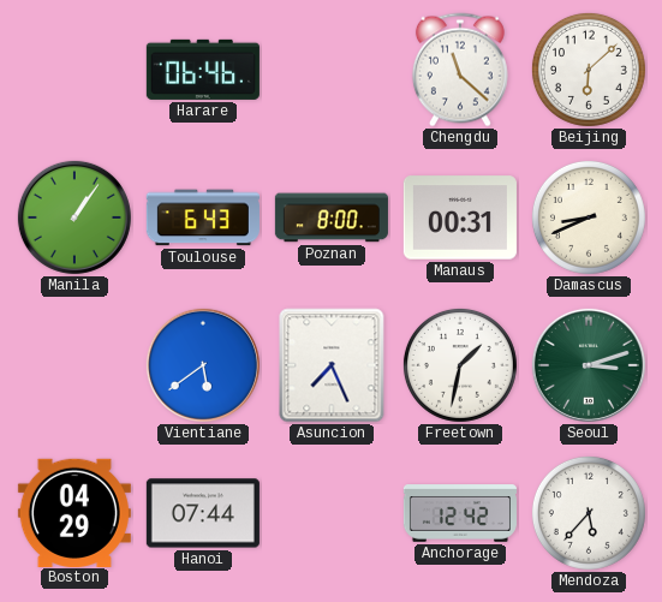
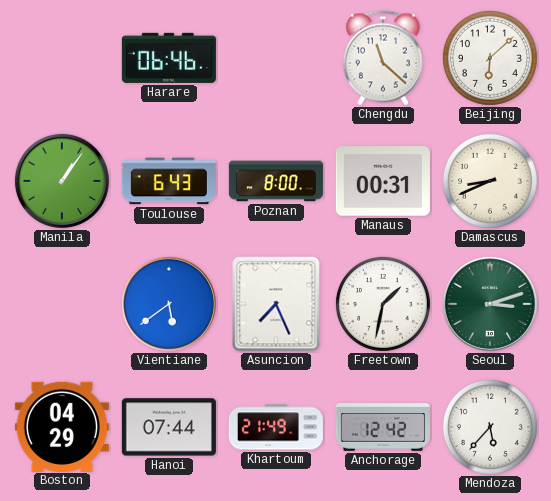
Khartoum: none -> 21:49 (276, 427)
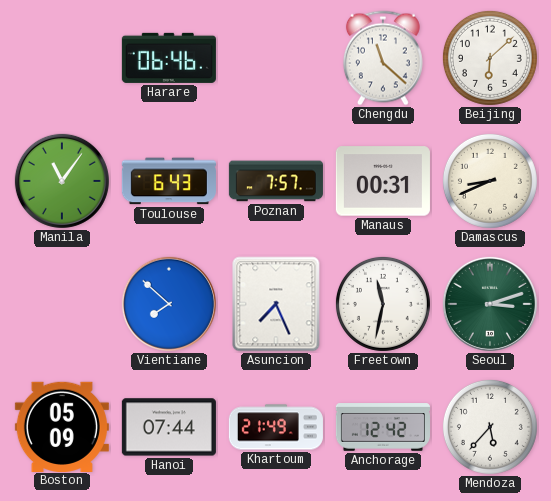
Manila: 1:06 -> 11:06 (62, 181)
Poznan: 8:00 -> 7:57 (276, 181)
Vientiane: 5:39 -> 7:52 (169, 304)
Freetown: 1:32 -> 11:32 (383, 304)
Boston: 04:29 -> 05:09 (62, 426)
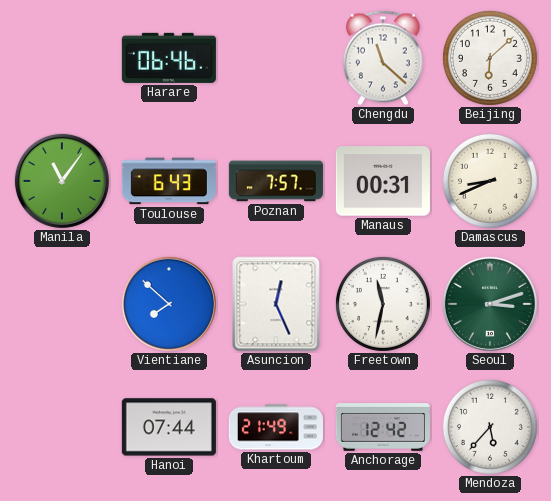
Asuncion: 7:26 -> 12:26 (276, 304)
Boston: 05:09 -> none (62, 426)
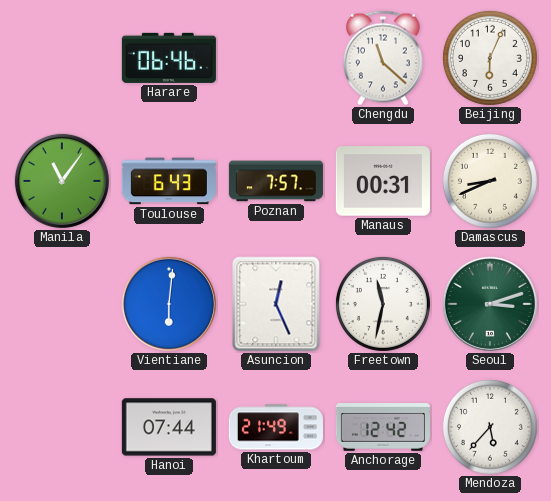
Beijing: 6:08 -> 6:04 (490, 58)
Vientiane: 7:52 -> 6:01 (169, 304)
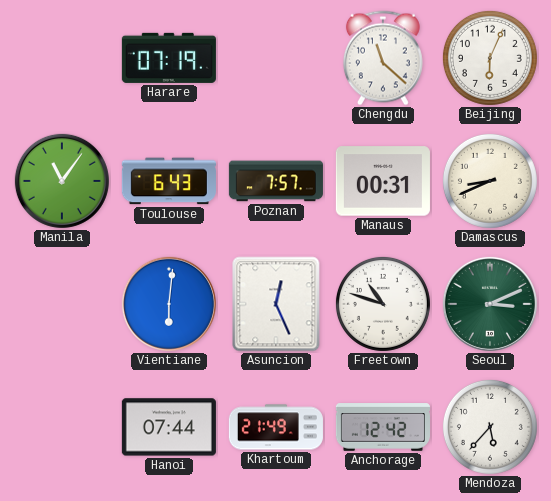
Harare: 06:46 -> 07:19 (169, 58)
Freetown: 11:32 -> 10:48 (383, 304)
Seoul: 3:12 -> 3:11 (490, 304)
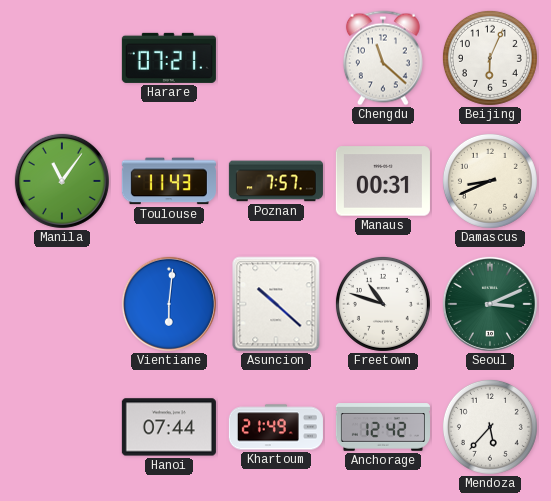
Harare: 07:19 -> 07:21 (169, 58)
Toulouse: 6:43 -> 11:43 (169, 181)
Asuncion: 12:26 -> 10:22 (276, 304)
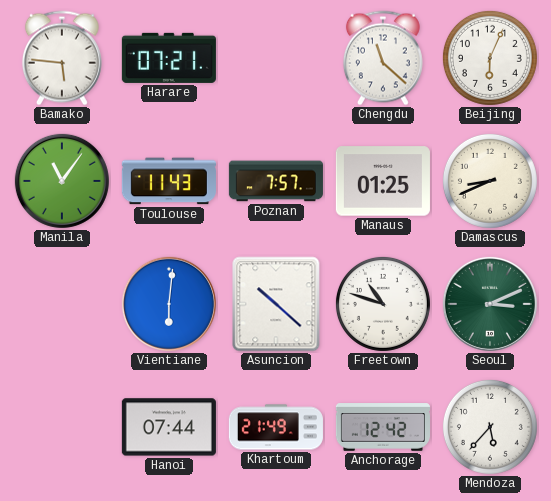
Bamako: none -> 5:46 (62, 58)
Manaus: 00:31 -> 01:25 (383, 181)
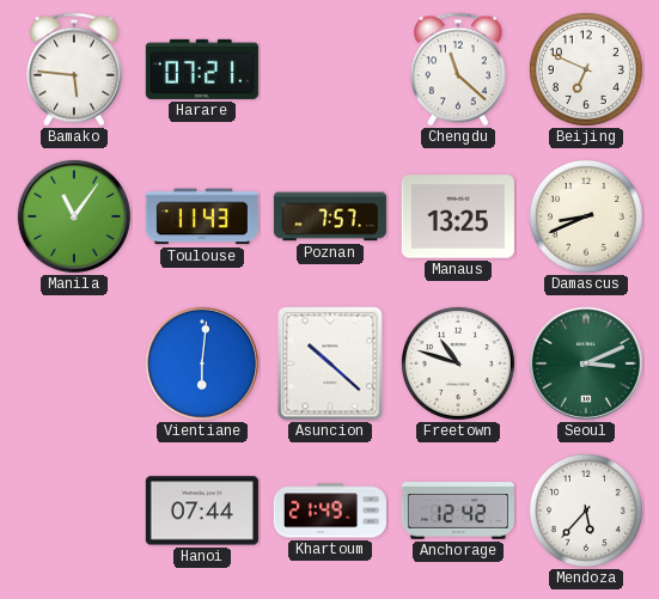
Beijing: 6:04 -> 6:49 (586, 69)
Manaus: 01:25 -> 13:25 (458, 216)
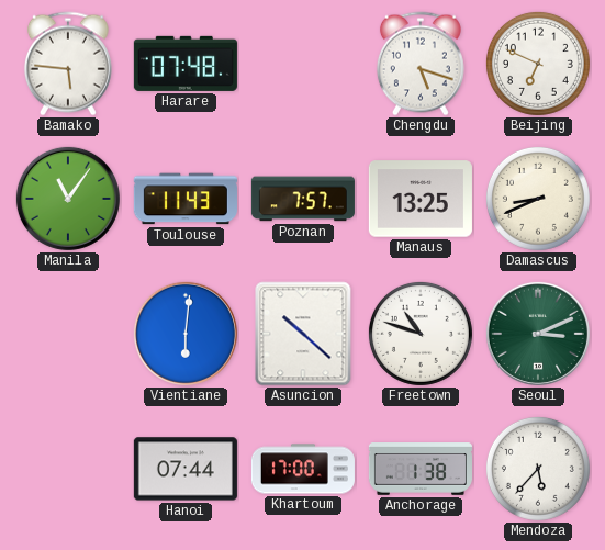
Harare: 07:21 -> 07:48 (186, 64)
Chengdu: 11:22 -> 5:18 (421, 64)
Khartoum: 21:49 -> 17:00 (303, 469)
Anchorage: 12:42 -> 1:38 (421, 469)
